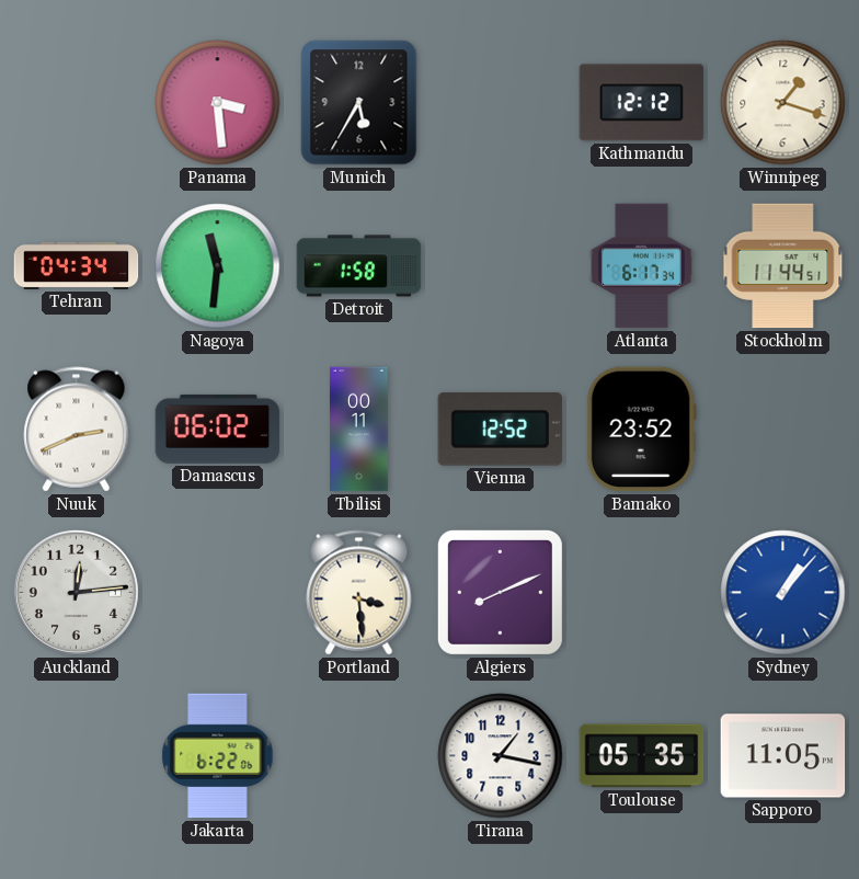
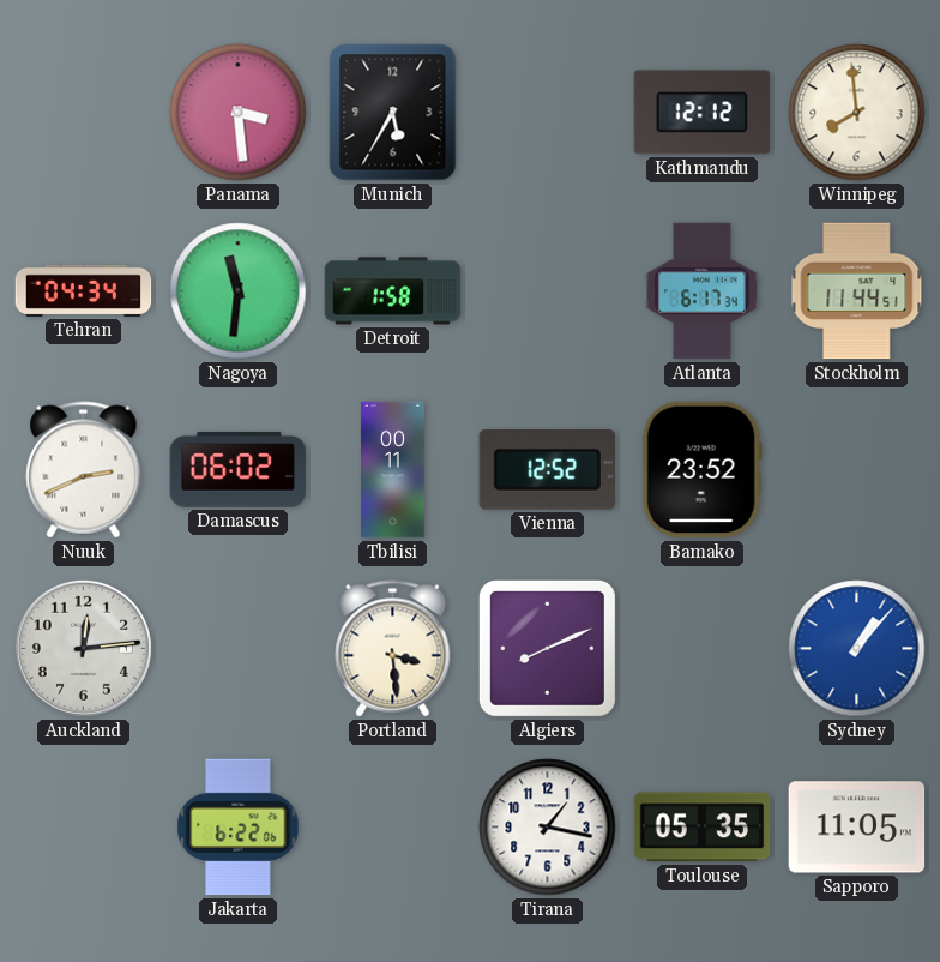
Winnipeg: 1:18 -> 7:59 (857, 113)
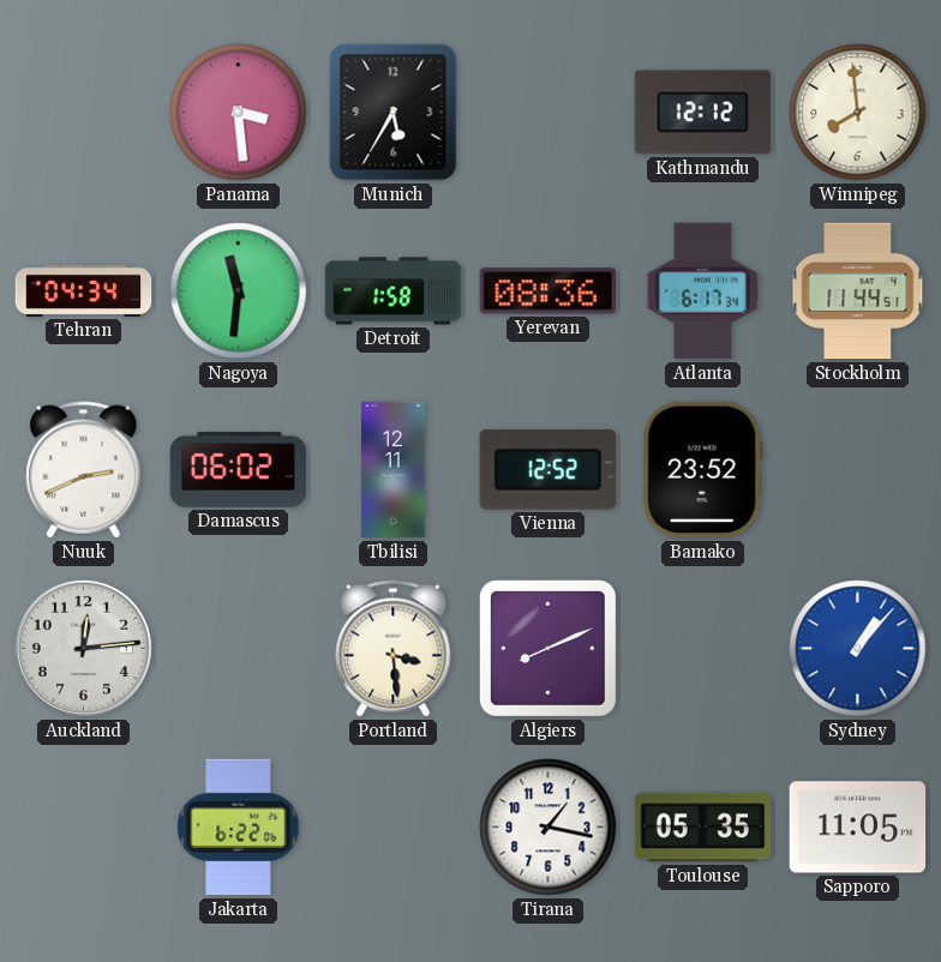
Yerevan: none -> 08:36 (549, 291)
Tbilisi: 00:11 -> 12:11 (394, 470)
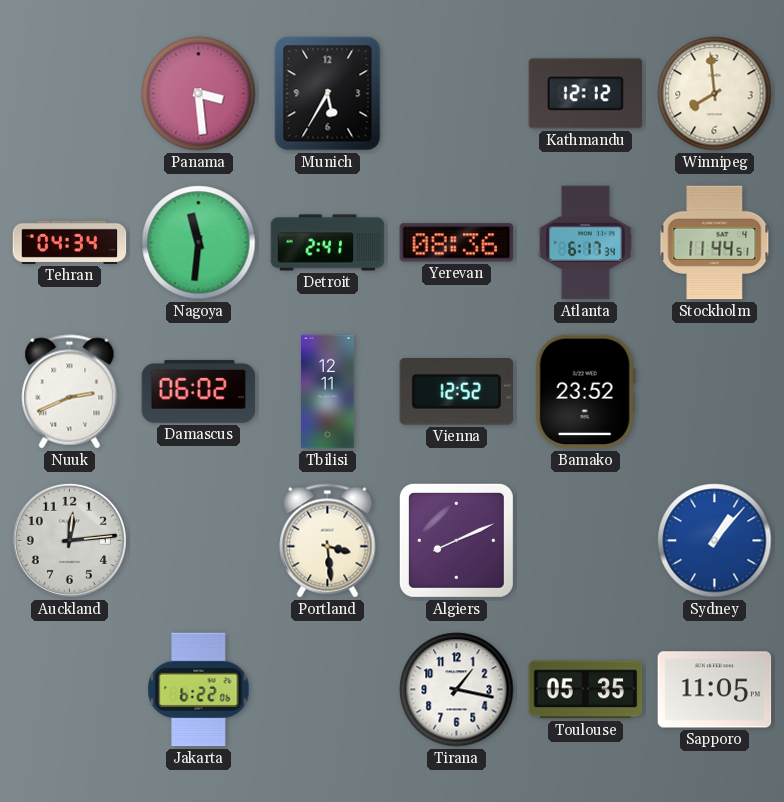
Detroit: 1:58 -> 2:41 (328, 243)
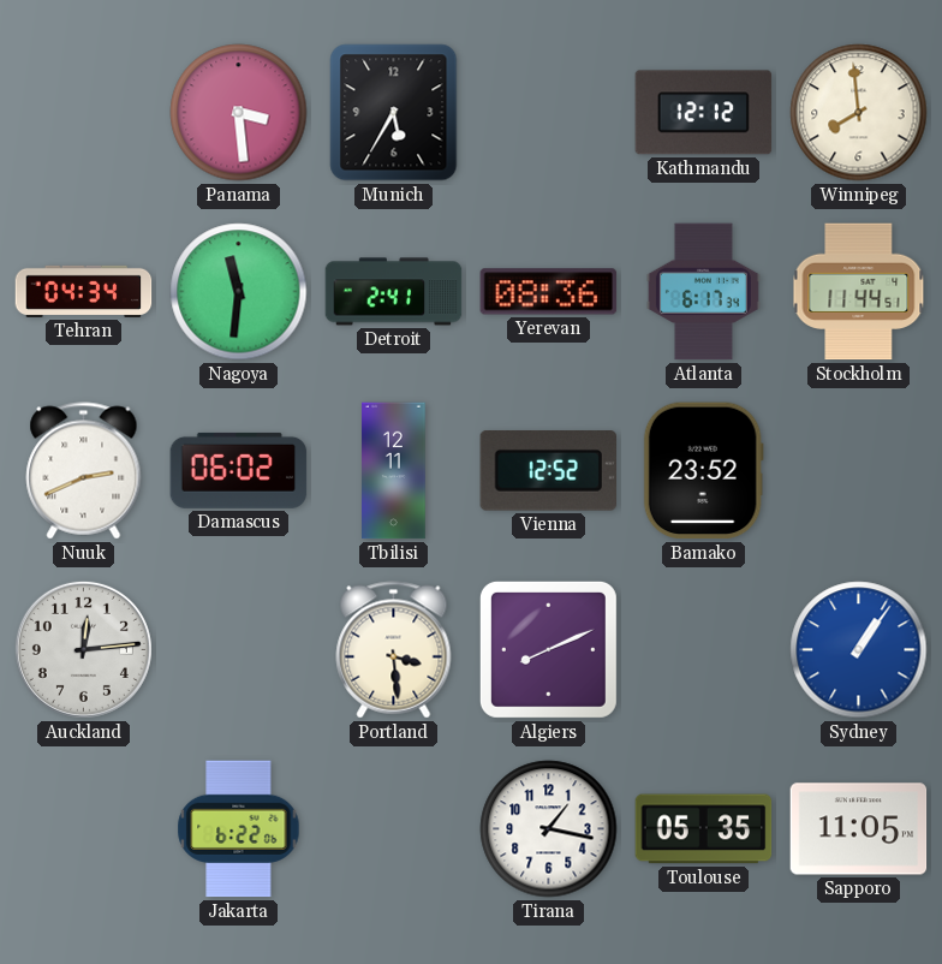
Sydney: 1:07 -> 1:06 (859, 650)
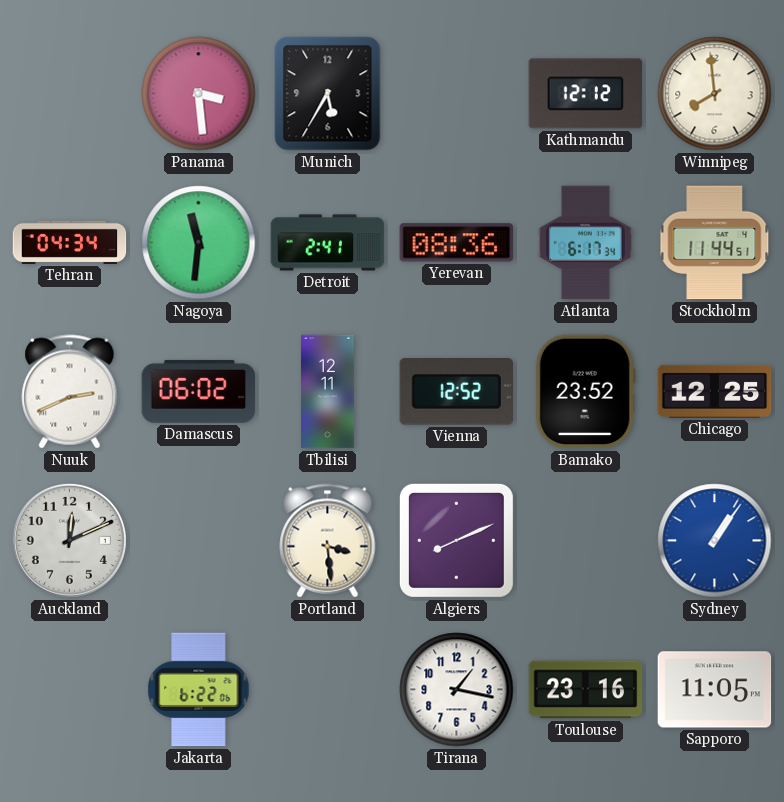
Chicago: none -> 12:25 (715, 391)
Auckland: 12:14 -> 12:11 (69, 540)
Toulouse: 05:35 -> 23:16 (586, 690)
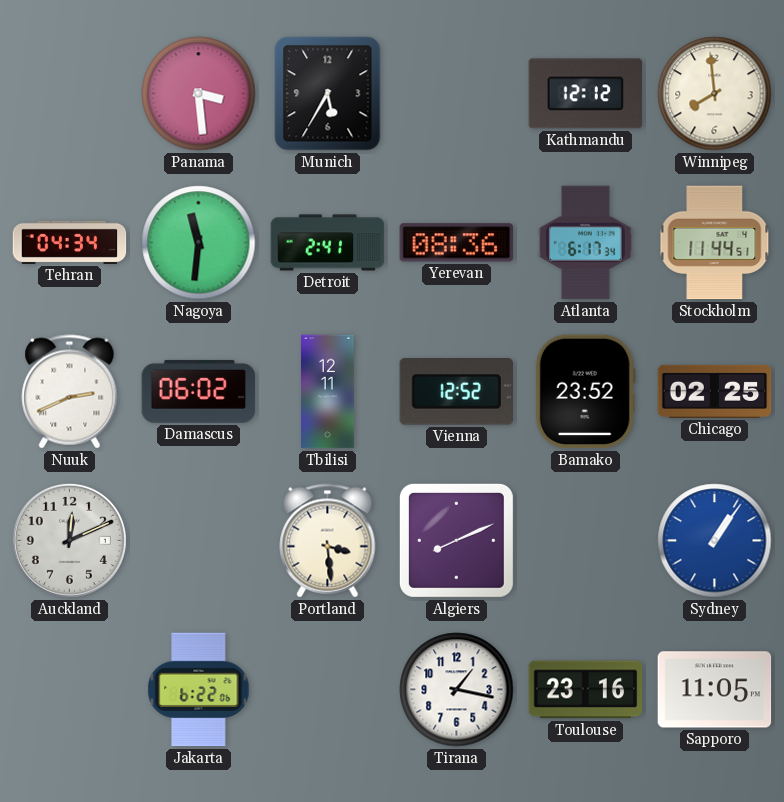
Chicago: 12:25 -> 02:25 (715, 391)
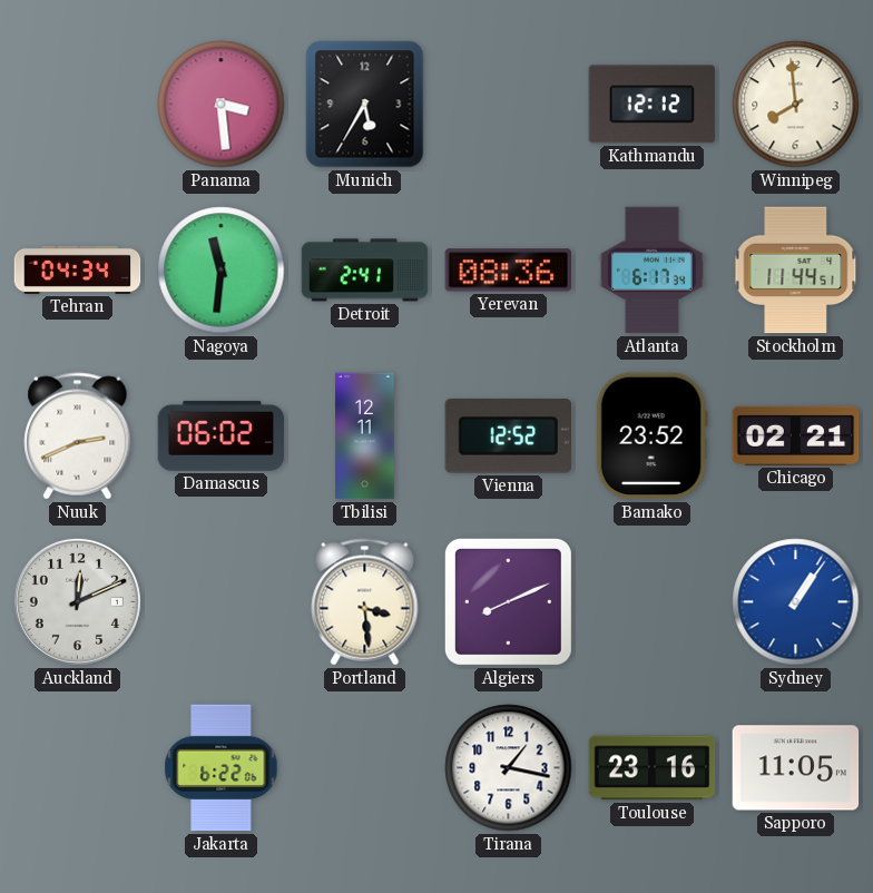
Chicago: 02:25 -> 02:21 (796, 435)
